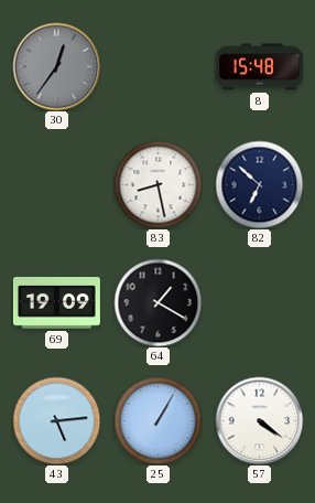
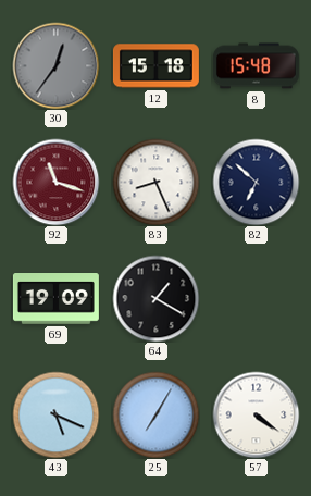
12: none -> 15:18 (155, 66)
92: none -> 11:18 (55, 182)
83: 8:28 -> 8:26 (155, 182)
43: 5:14 -> 5:19 (55, 414)
25: 1:05 -> 7:05 (155, 414)
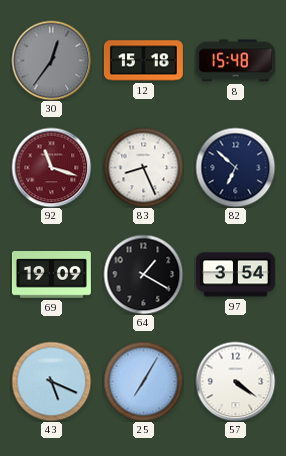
97: none -> 3:54 (235, 275)
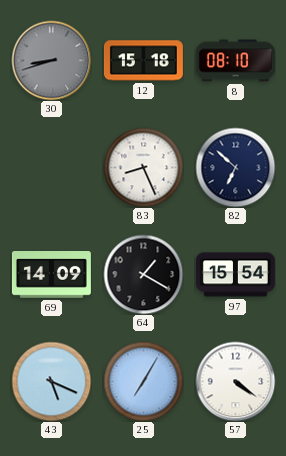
30: 12:36 -> 8:42 (51, 60)
8: 15:48 -> 08:10 (235, 61)
92: 11:18 -> none (51, 167)
69: 19:09 -> 14:09 (51, 275)
97: 3:54 -> 15:54 (235, 275)
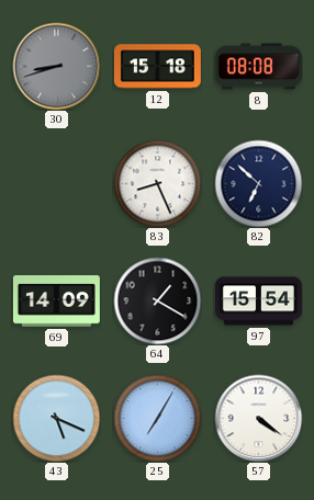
8: 08:10 -> 08:08 (258, 67)
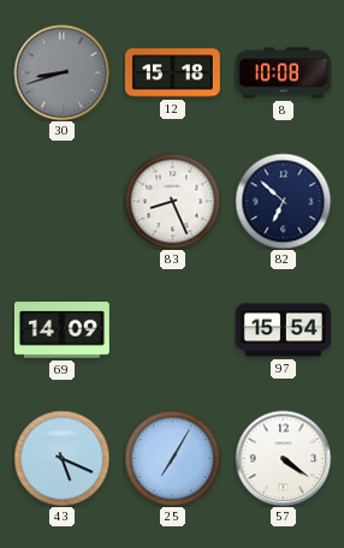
8: 08:08 -> 10:08 (283, 73)
64: 1:20 -> none (157, 300)
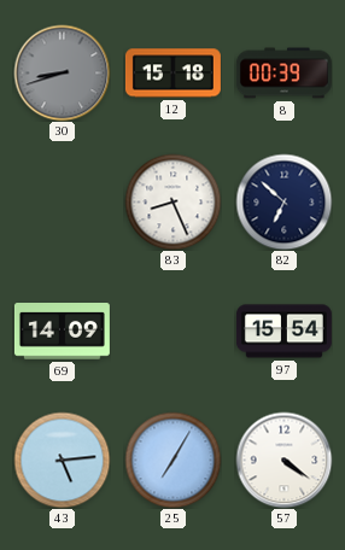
8: 10:08 -> 00:39 (283, 74)
43: 5:19 -> 5:14 (62, 460)
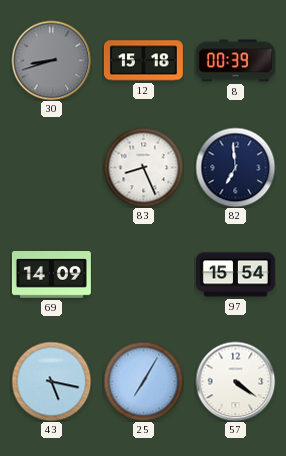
82: 6:52 -> 6:59 (235, 167)
43: 5:14 -> 5:17 (51, 381)
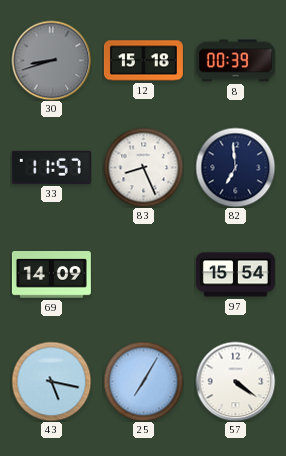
33: none -> 11:57 (51, 167)
